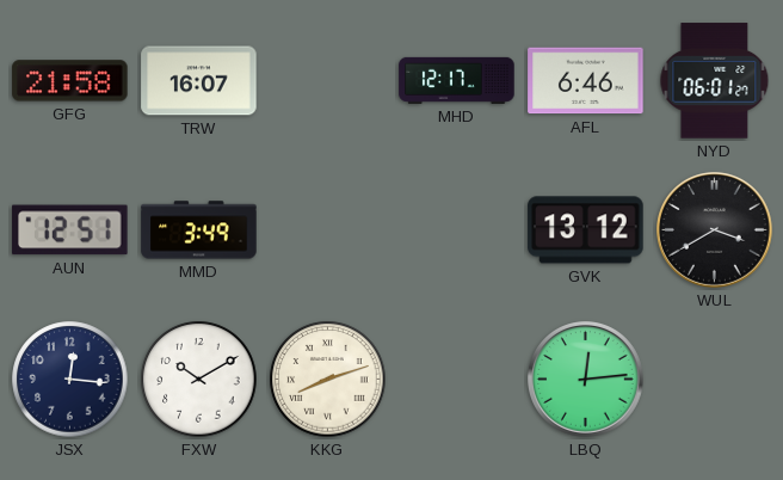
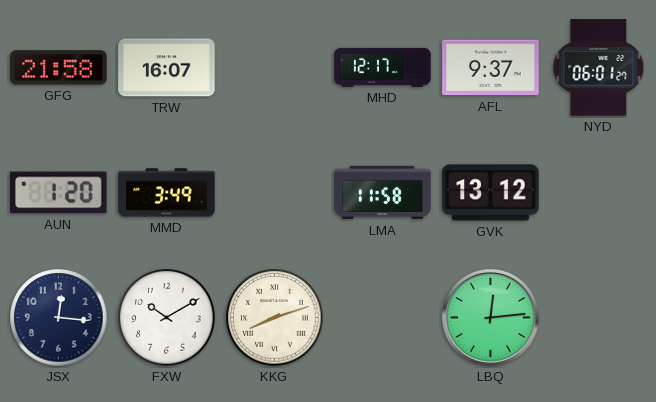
AFL: 6:46 -> 9:37 (491, 68)
AUN: 12:51 -> 1:20 (59, 193)
LMA: none -> 11:58 (383, 193)
WUL: 3:40 -> none (715, 230)
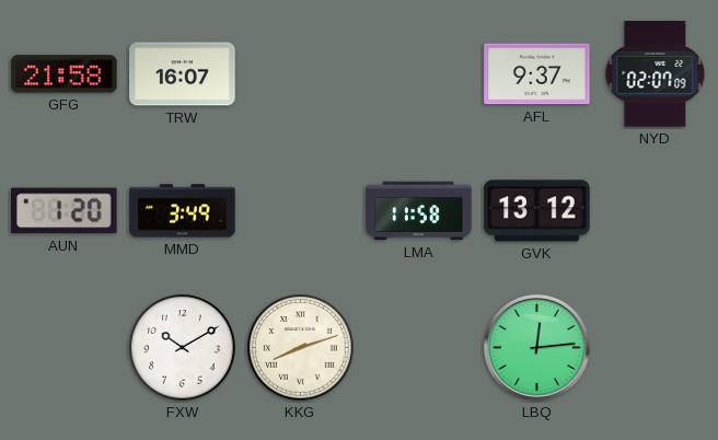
MHD: 12:17 -> none (383, 67)
NYD: 06:01 -> 02:07 (656, 74)
JSX: 12:16 -> none (59, 318)
